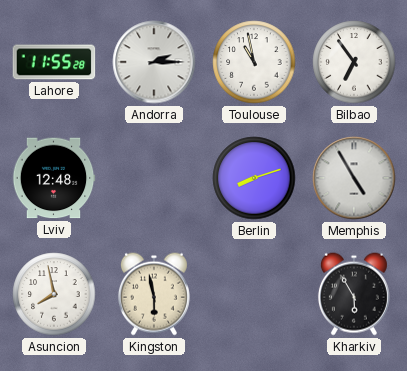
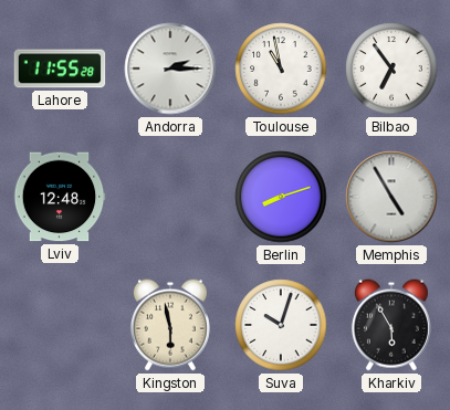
Asuncion: 7:58 -> none (54, 294)
Suva: none -> 10:03 (281, 325)
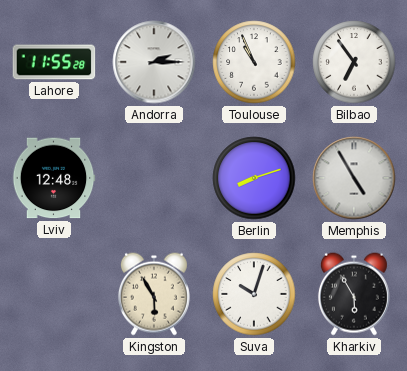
Toulouse: 10:58 -> 10:56 (254, 62)
Kingston: 5:58 -> 5:55 (154, 294)
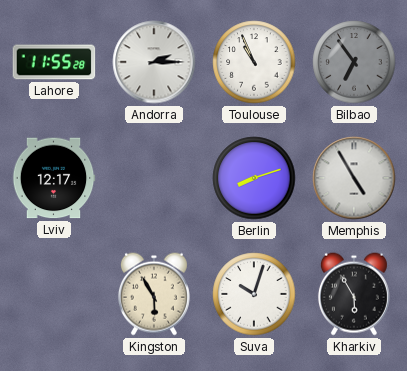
Bilbao dial: white -> grey (354, 62)
Lviv: 12:48 -> 12:17 (54, 178)
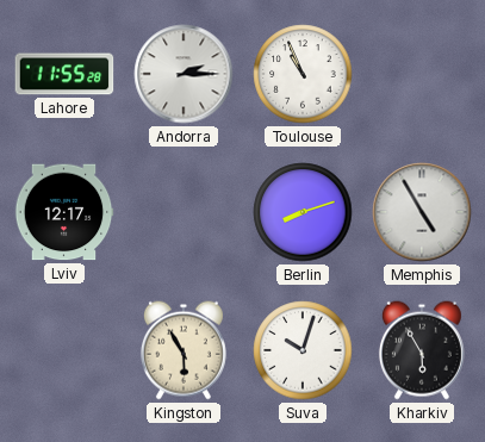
Bilbao: 6:54 -> none (354, 62)
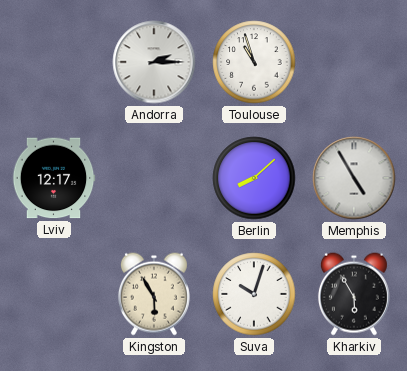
Lahore: 11:55 -> none (64, 74)
Toulouse: 10:56 -> 10:57 (254, 62)
Berlin: 8:12 -> 8:08 (254, 178)
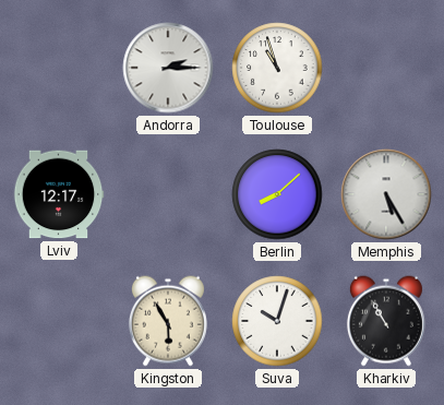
Memphis: 4:55 -> 5:25 (386, 194)
Kharkiv: 5:55 -> 10:55 (386, 321)
